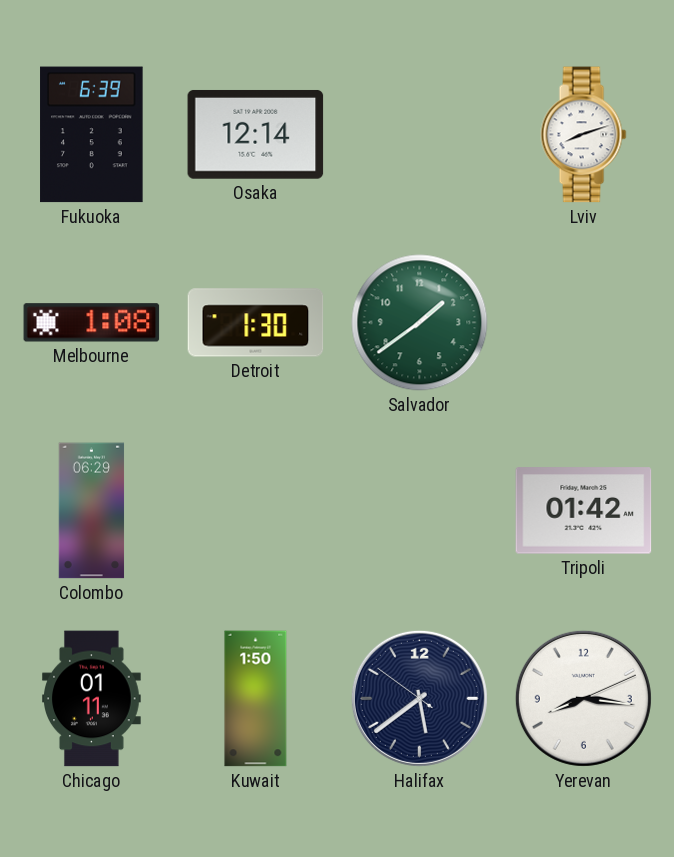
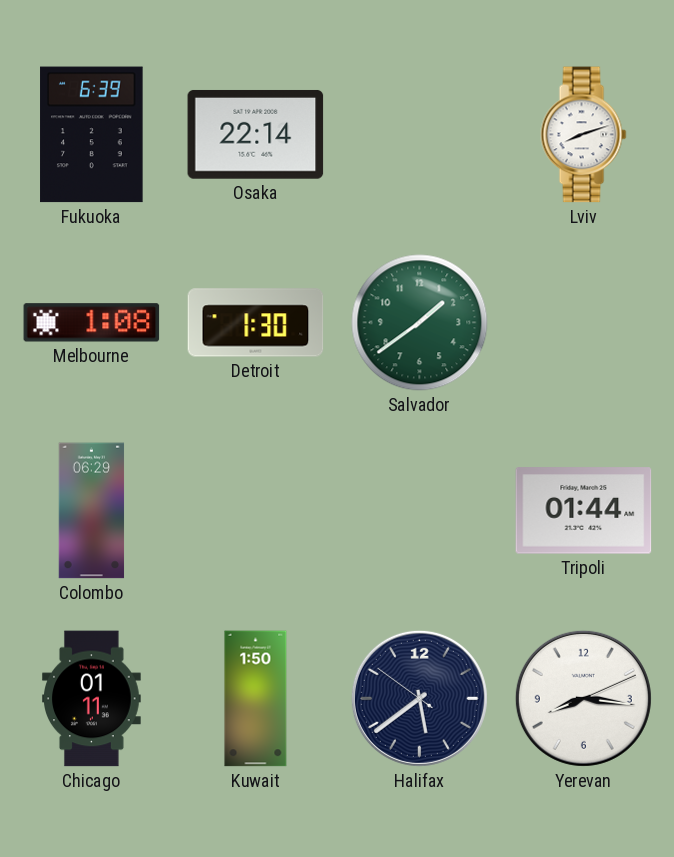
Osaka: 12:14 -> 22:14 (256, 134)
Tripoli: 01:42 -> 01:44 (584, 511)
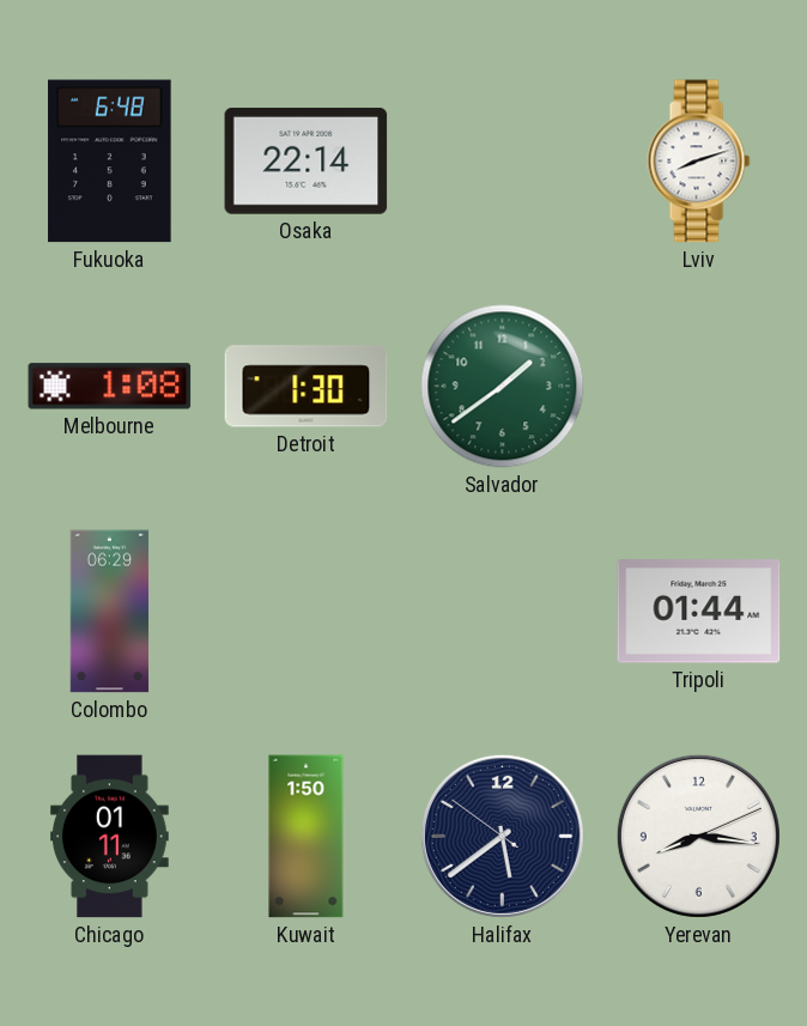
Fukuoka: 6:39 -> 6:48 (110, 162)
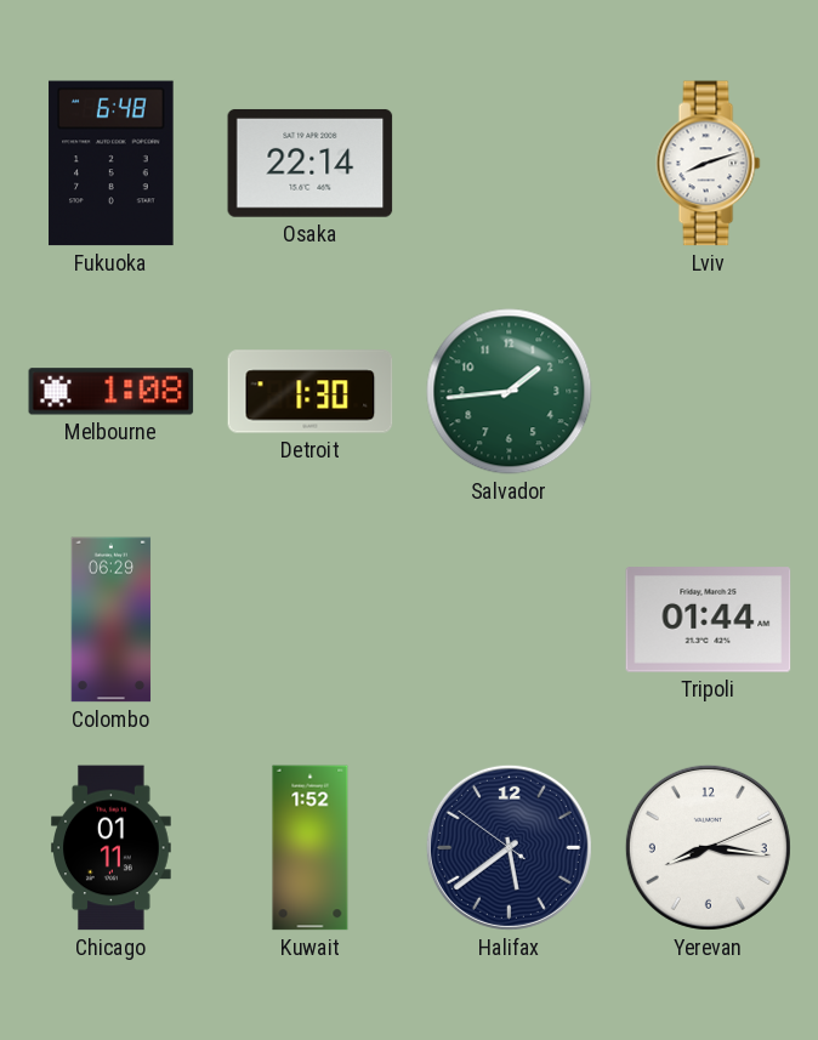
Salvador: 1:39 -> 1:44 (510, 392)
Kuwait: 1:50 -> 1:52 (311, 848)
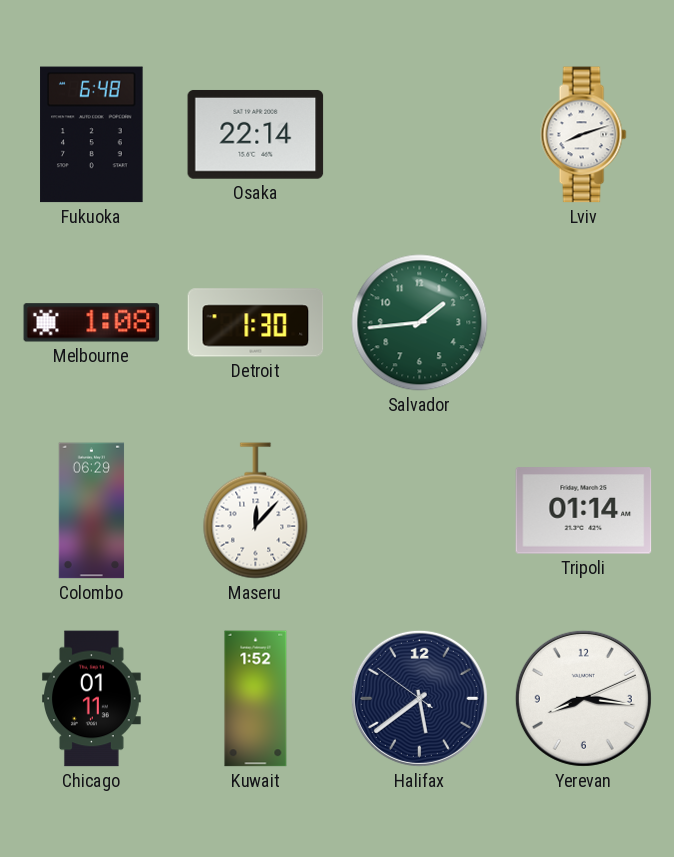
Maseru: none -> 12:07 (256, 511)
Tripoli: 01:44 -> 01:14 (584, 511)
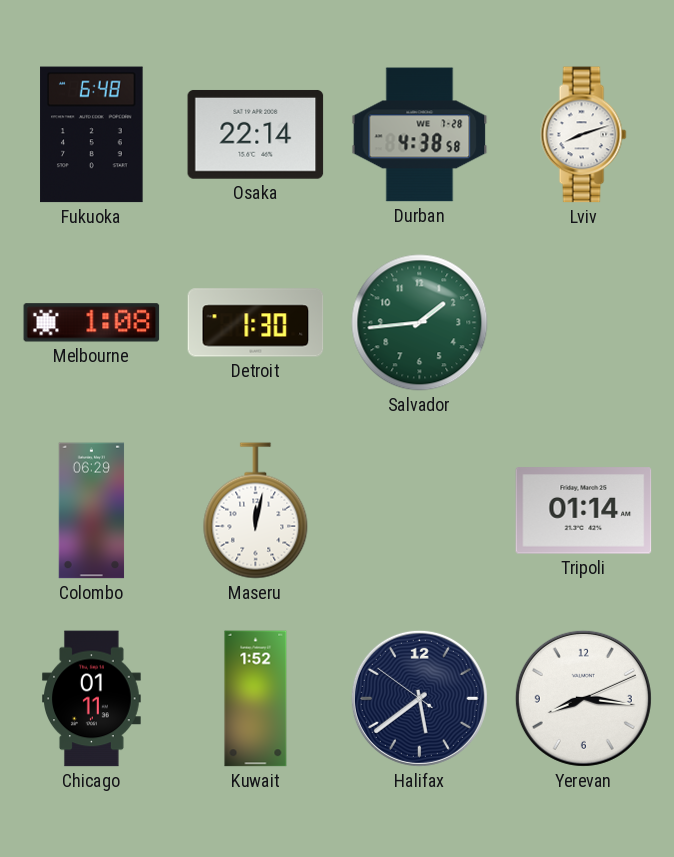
Durban: none -> 4:38 (420, 135)
Maseru: 12:07 -> 12:02 (256, 511)
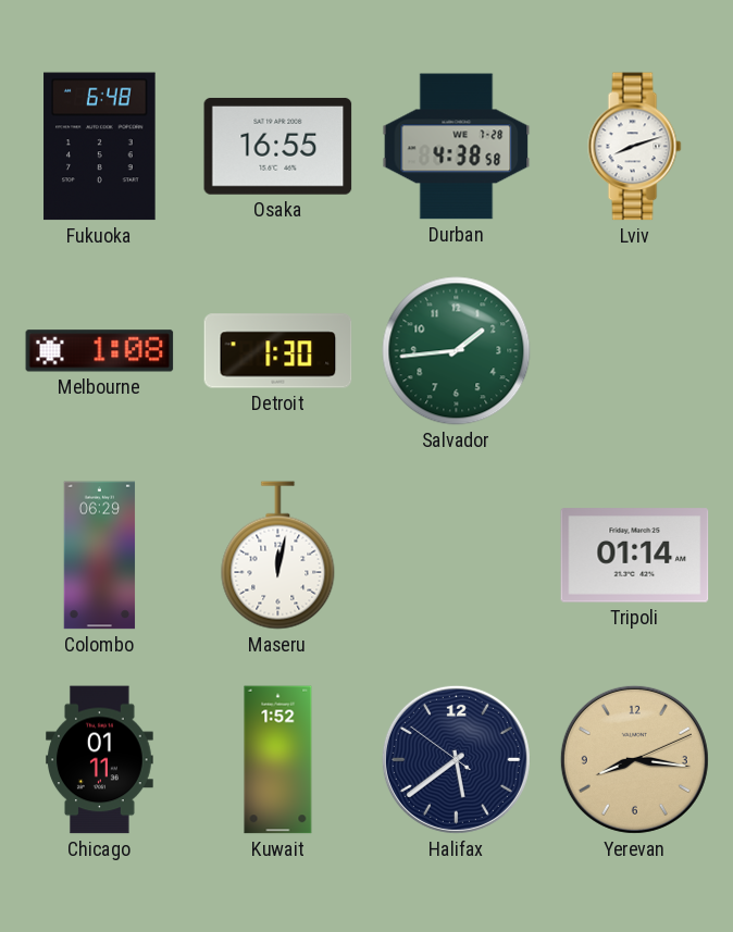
Osaka: 22:14 -> 16:55 (278, 146)
Yerevan dial: white -> champagne (634, 759)
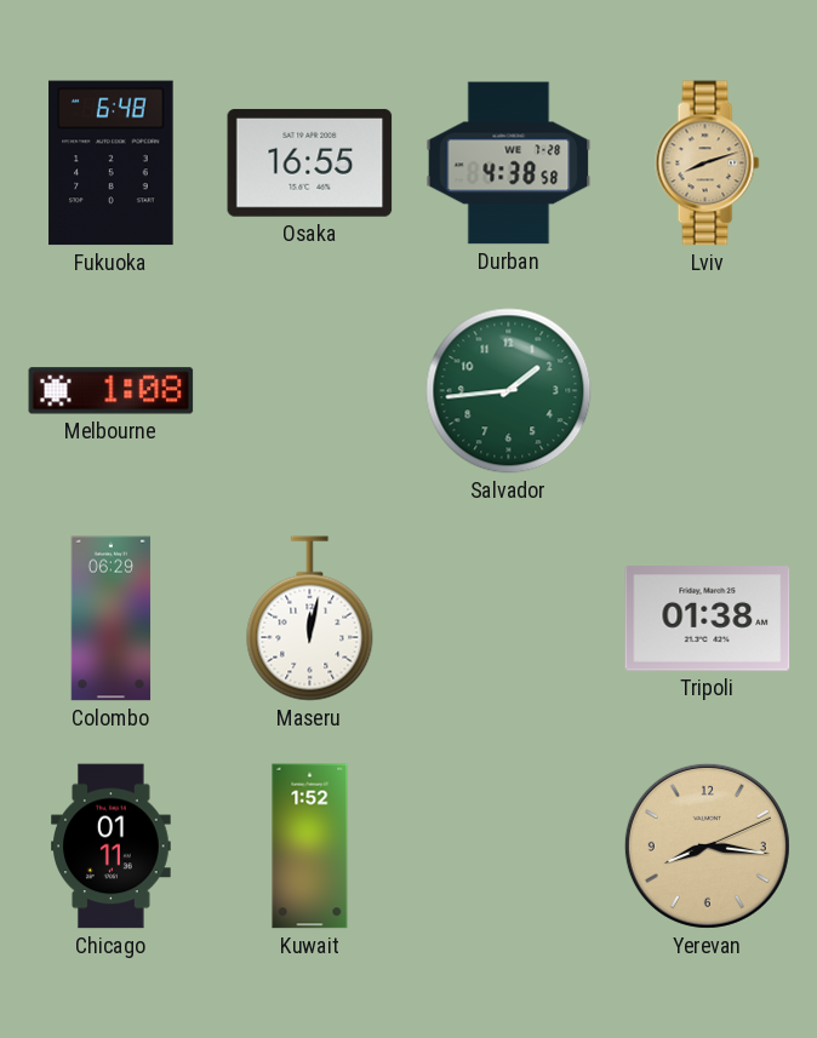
Lviv dial: white -> champagne (708, 164)
Detroit: 1:30 -> none (278, 351)
Tripoli: 01:14 -> 01:38 (708, 619)
Halifax: 5:38 -> none (456, 759)
